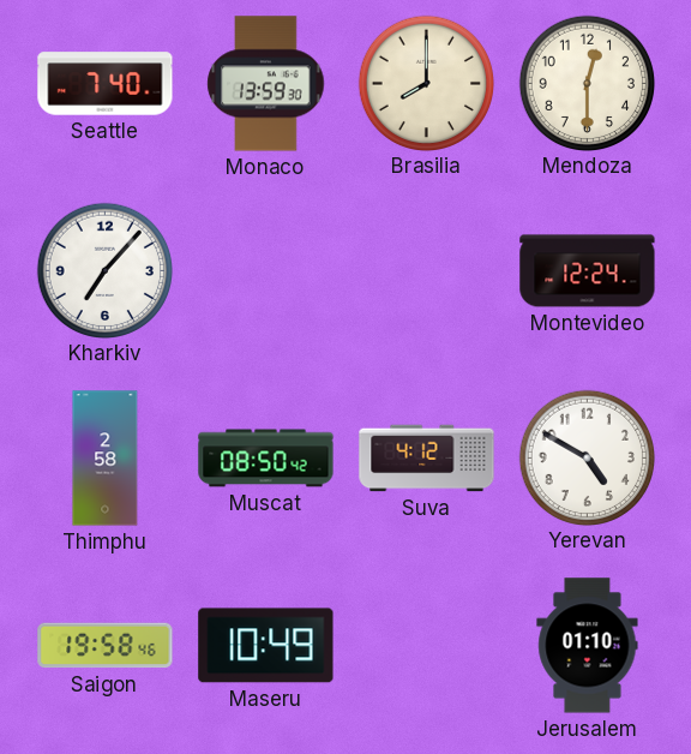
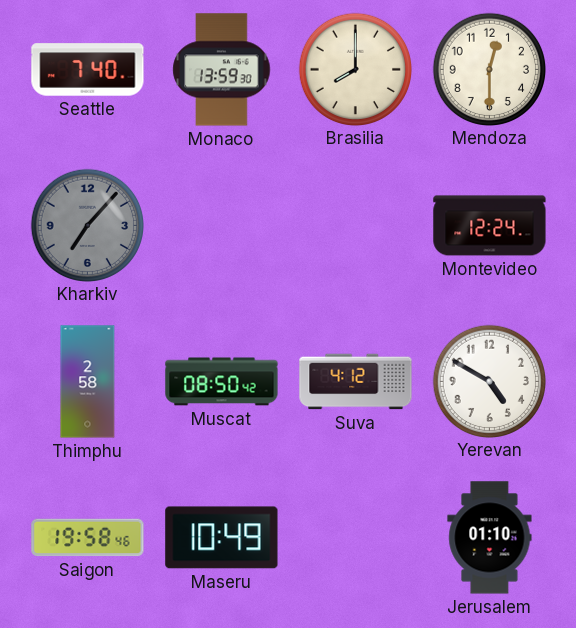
Kharkiv dial: white -> grey (87, 225)
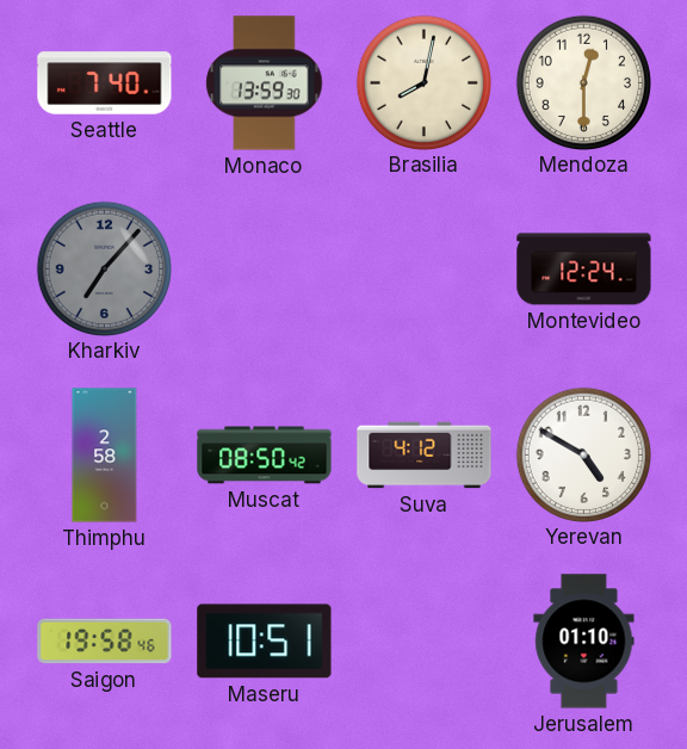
Brasilia: 8:00 -> 8:02 (423, 82)
Maseru: 10:49 -> 10:51 (265, 642)
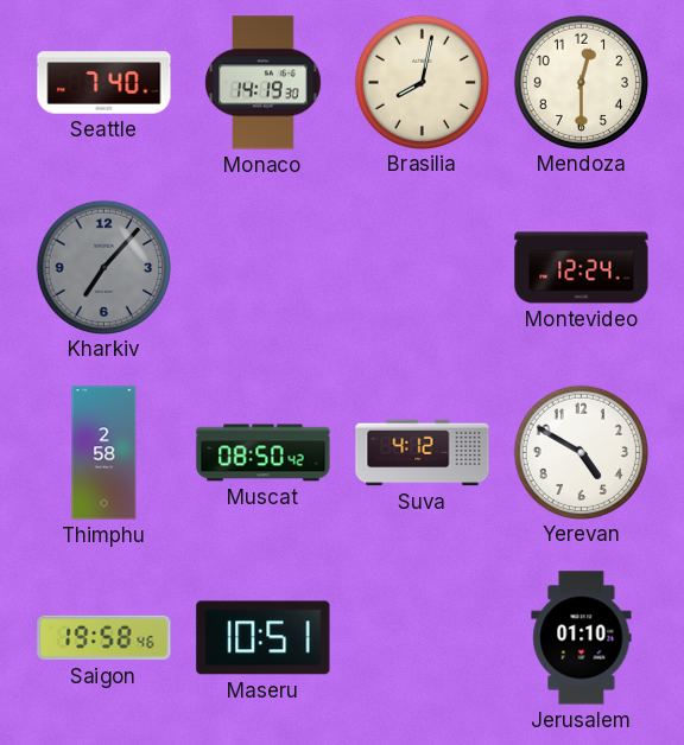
Monaco: 13:59 -> 14:19 (264, 83)
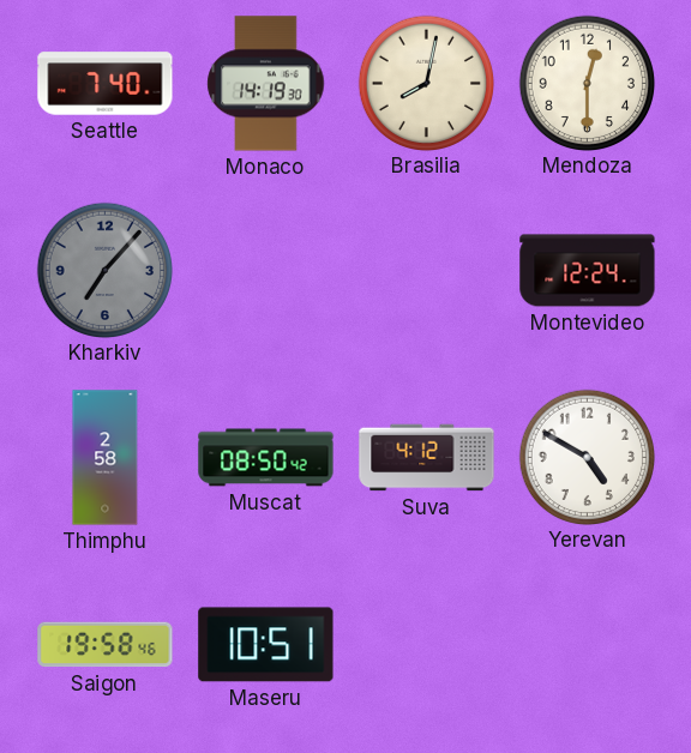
Jerusalem: 01:10 -> none (582, 638)
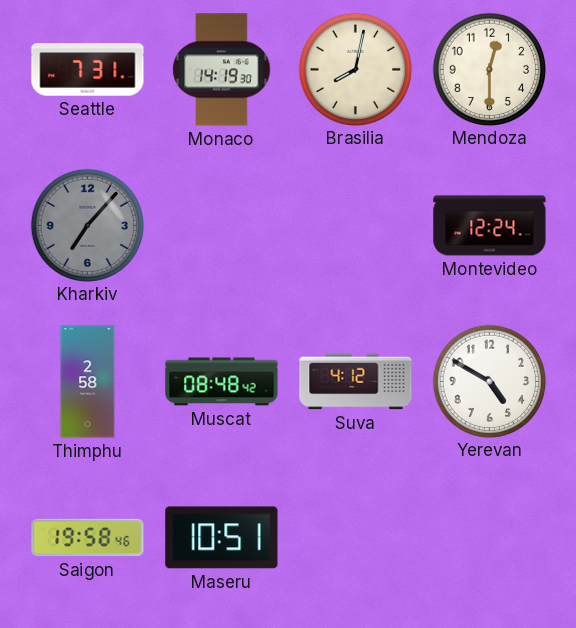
Seattle: 7:40 -> 7:31 (88, 70)
Muscat: 08:50 -> 08:48 (222, 382)
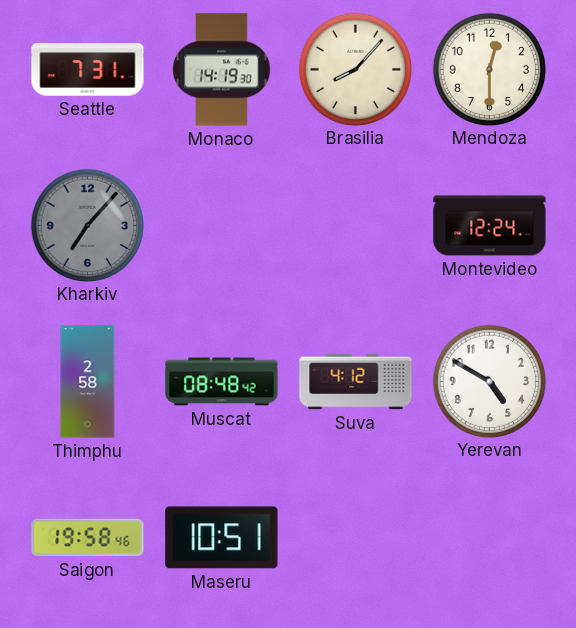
Brasilia: 8:02 -> 8:07 (355, 69)
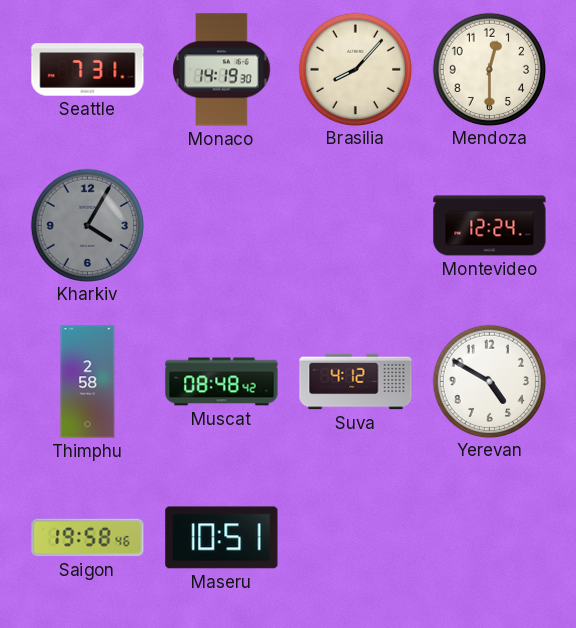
Kharkiv: 7:07 -> 4:05 (87, 225)
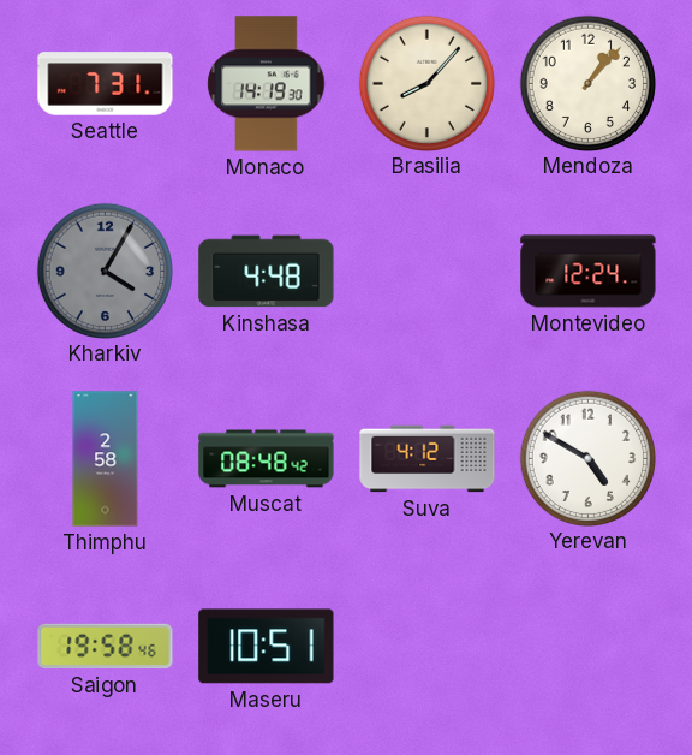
Mendoza: 12:30 -> 1:07 (587, 83)
Kinshasa: none -> 4:48 (267, 272)
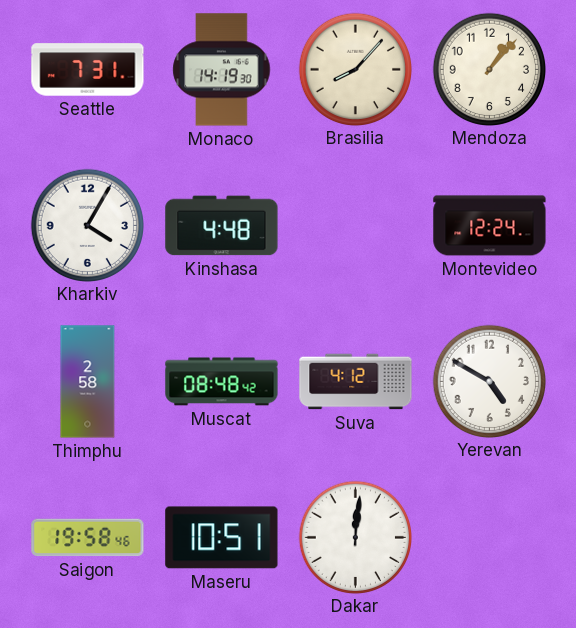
Kharkiv dial: grey -> white (87, 225)
Dakar: none -> 12:01 (355, 537)
